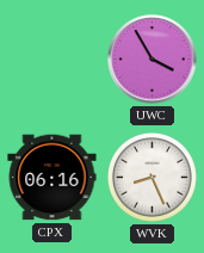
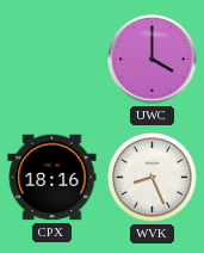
UWC: 3:55 -> 4:00 (153, 60)
CPX: 06:16 -> 18:16 (52, 178)
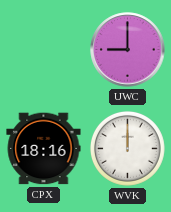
UWC: 4:00 -> 9:00 (128, 50)
WVK: 8:26 -> 12:00 (127, 148)
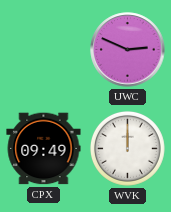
UWC: 9:00 -> 2:49 (128, 50)
CPX: 18:16 -> 09:49 (44, 149)
